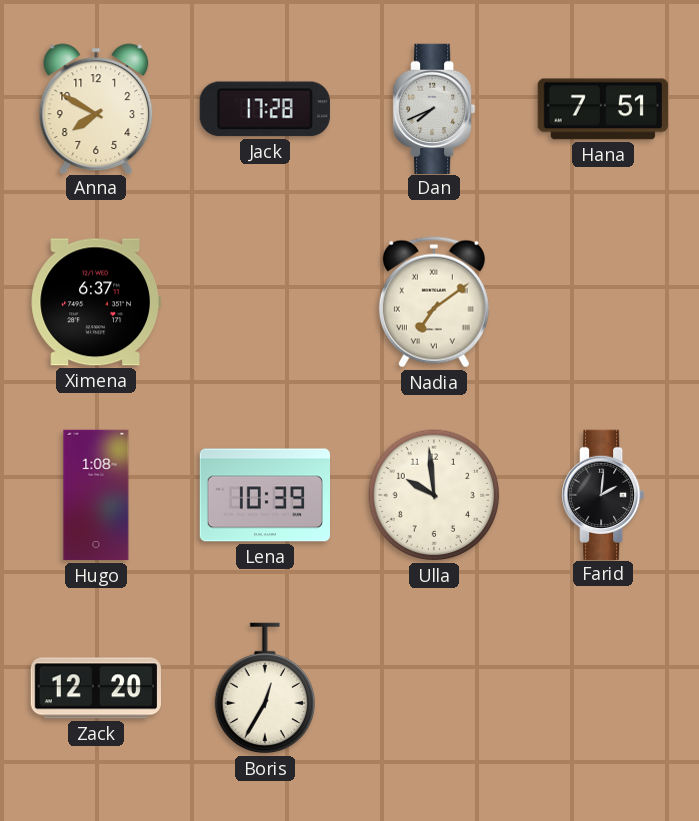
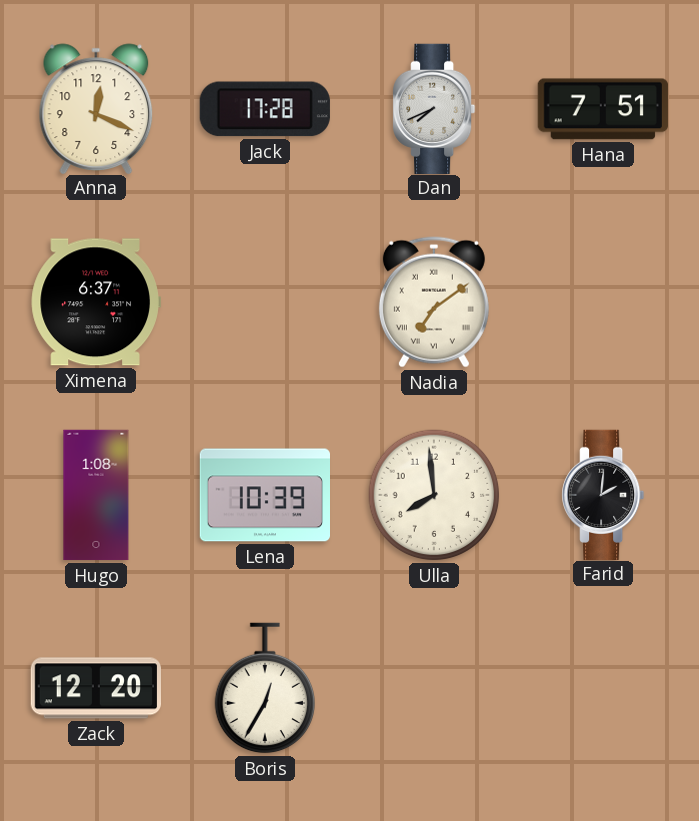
Anna: 7:50 -> 12:19 (96, 108)
Ulla: 9:59 -> 7:59 (434, 495)
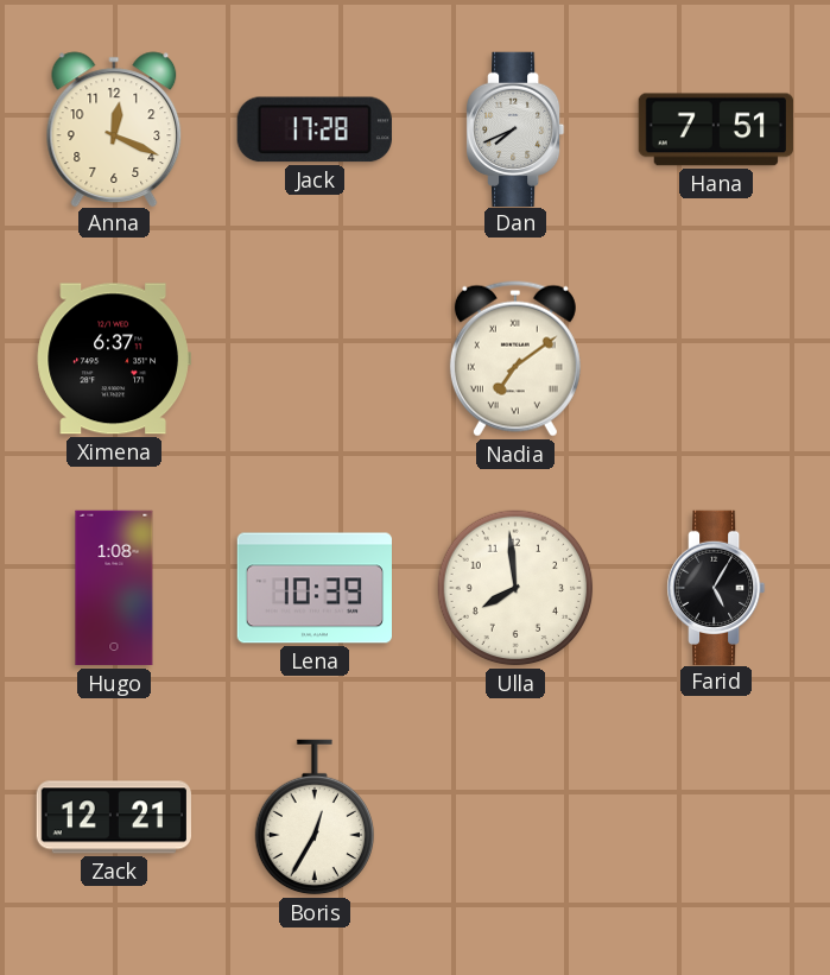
Farid: 2:01 -> 5:05 (717, 587)
Zack: 12:20 -> 12:21 (113, 817)
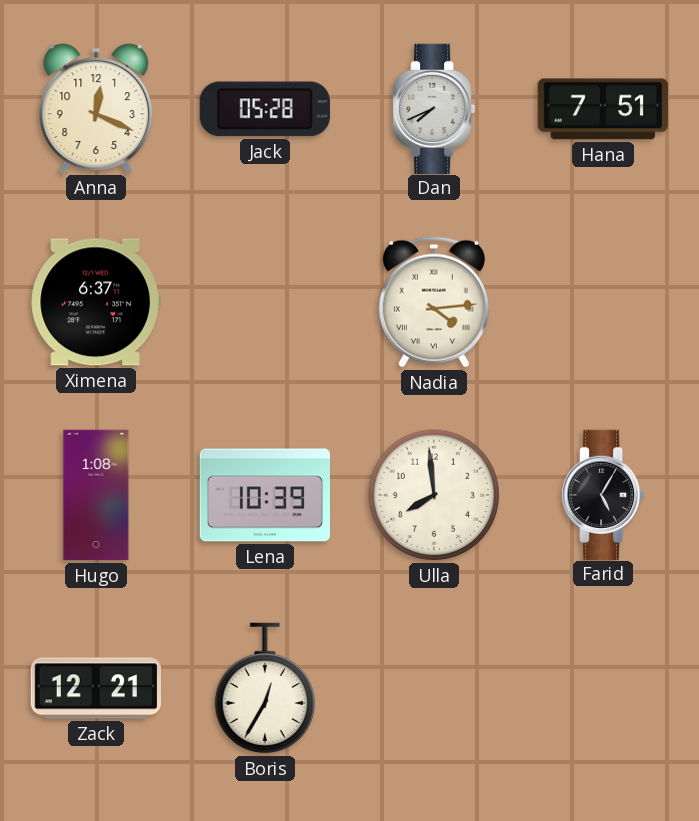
Jack: 17:28 -> 05:28 (265, 109)
Nadia: 7:09 -> 4:14 (434, 302)
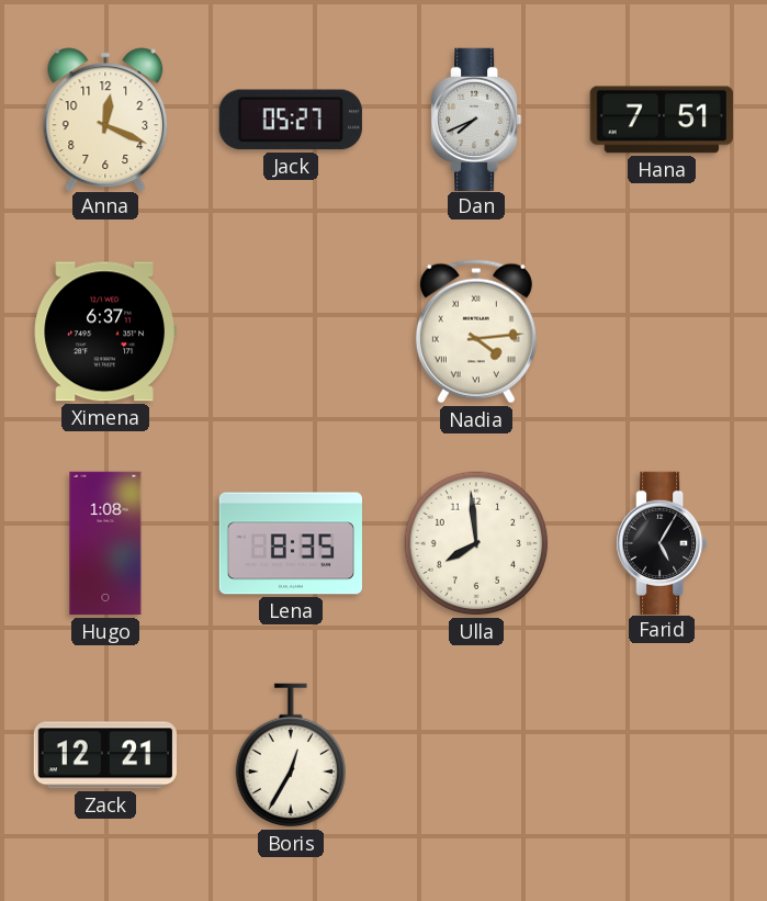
Jack: 05:28 -> 05:27 (291, 120)
Lena: 10:39 -> 8:35 (290, 543)
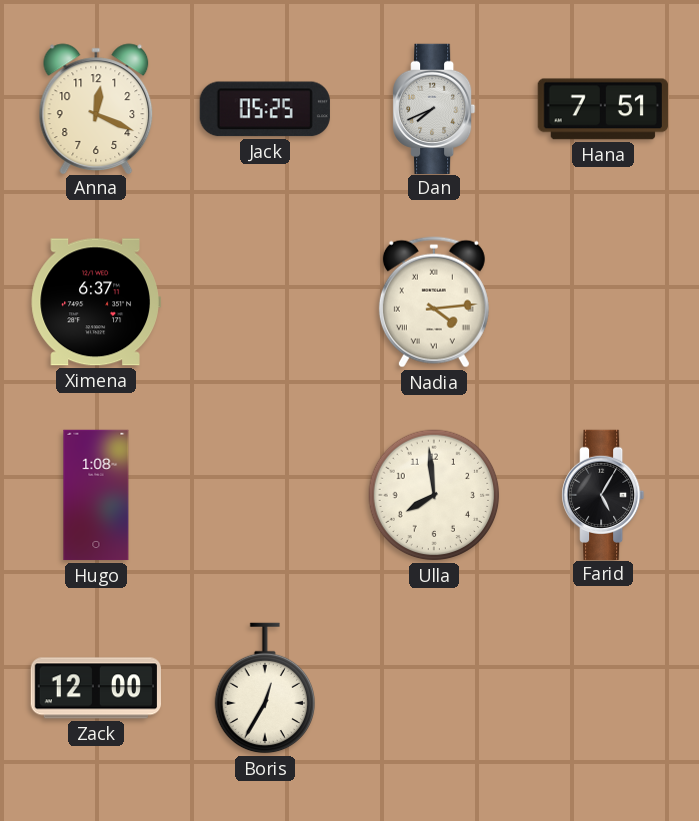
Jack: 05:27 -> 05:25 (265, 109)
Lena: 8:35 -> none (290, 543)
Zack: 12:21 -> 12:00 (95, 688)
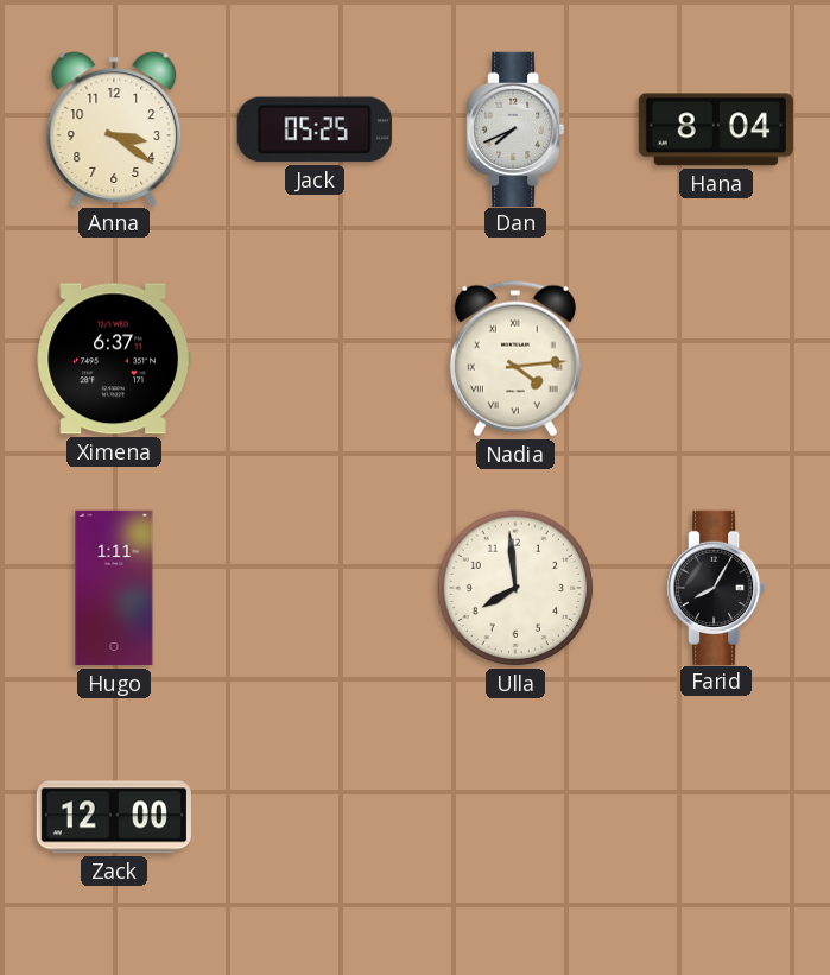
Anna: 12:19 -> 3:21 (114, 128)
Hana: 7:51 -> 8:04 (716, 129)
Hugo: 1:08 -> 1:11 (114, 588)
Farid: 5:05 -> 8:05 (717, 587)
Boris: 12:35 -> none (264, 688)
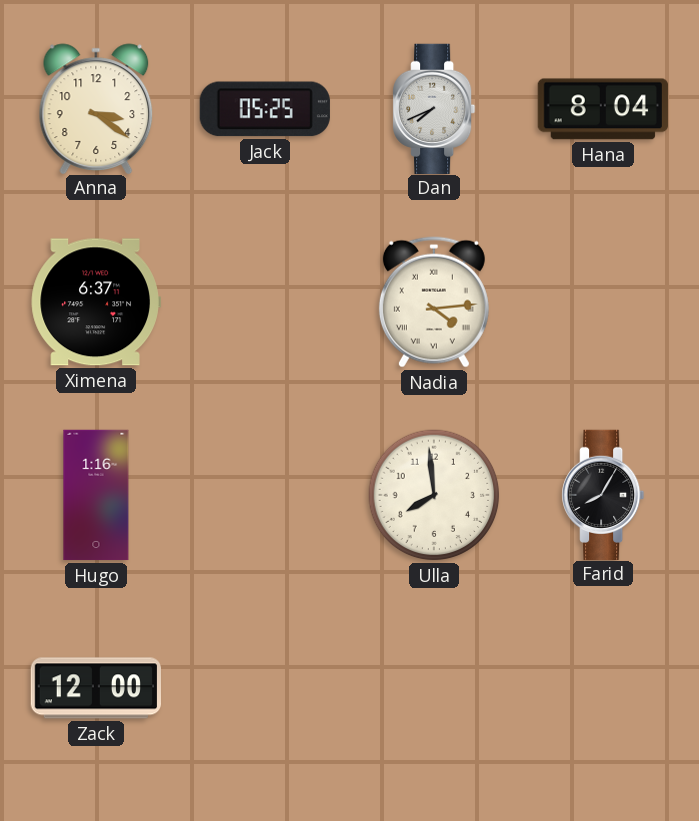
Hugo: 1:11 -> 1:16 (96, 495)
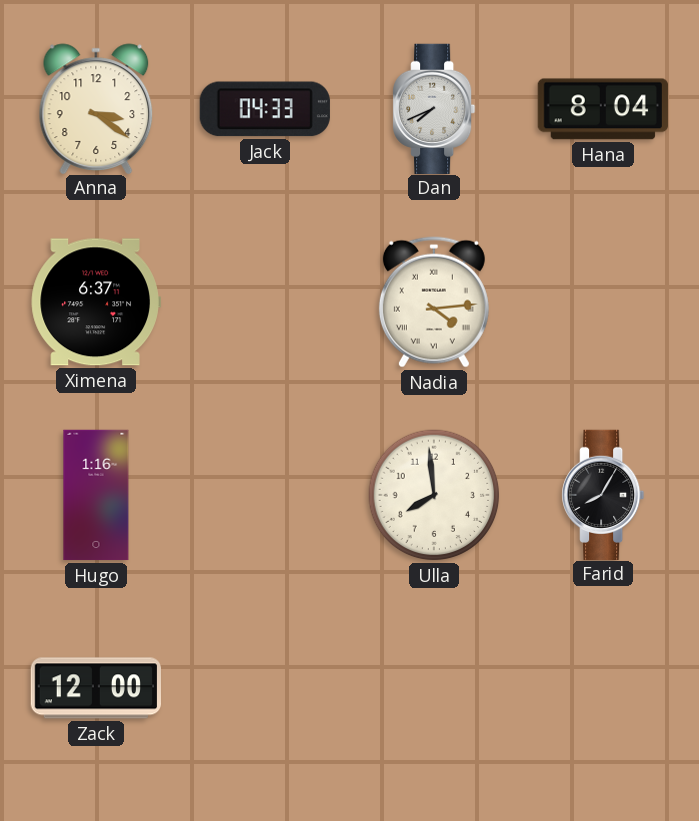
Jack: 05:25 -> 04:33 (265, 109)
